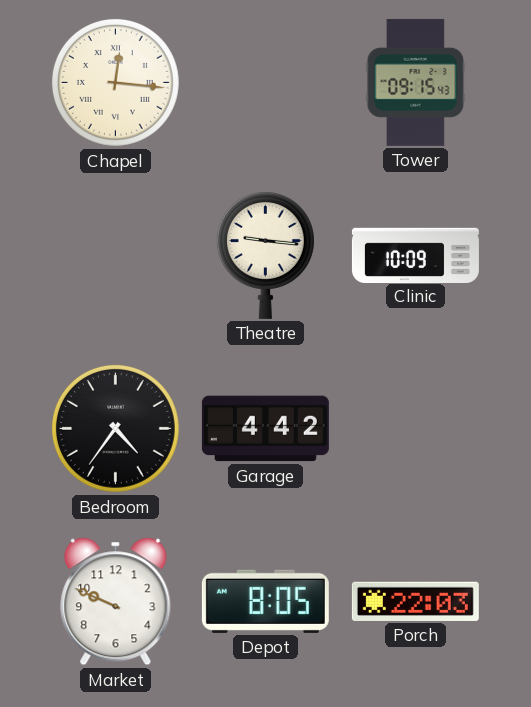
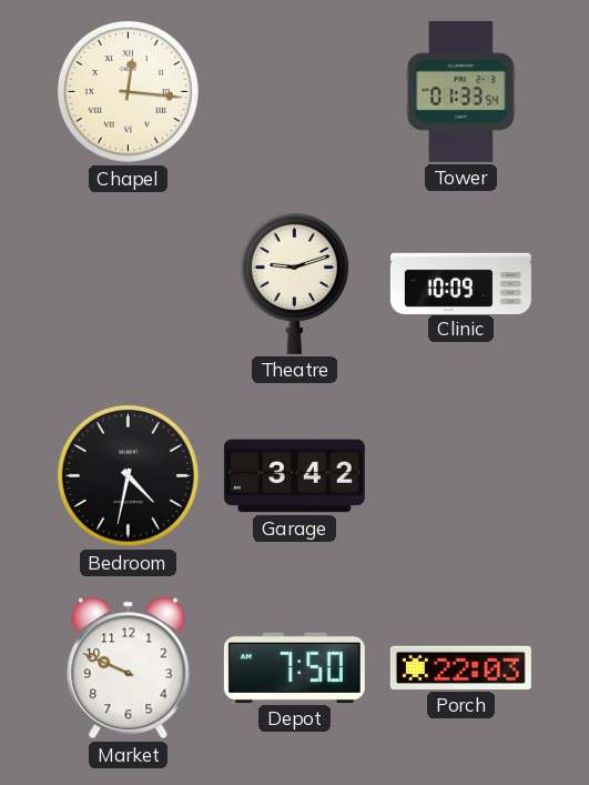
Tower: 09:15 -> 01:33 (461, 91)
Theatre: 9:16 -> 9:12 (294, 284)
Bedroom: 4:36 -> 4:32 (128, 475)
Garage: 4:42 -> 3:42 (294, 476)
Depot: 8:05 -> 7:50 (294, 667)
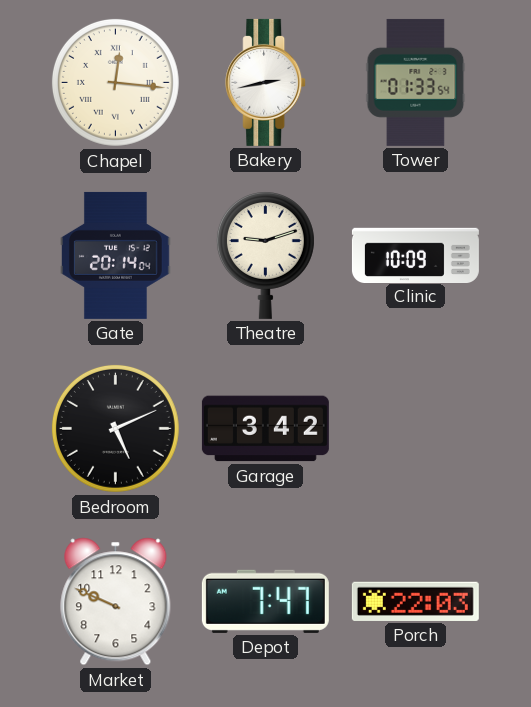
Bakery: none -> 2:43 (266, 82)
Gate: none -> 20:14 (116, 255)
Bedroom: 4:32 -> 5:11 (115, 428)
Depot: 7:50 -> 7:47 (265, 601)
